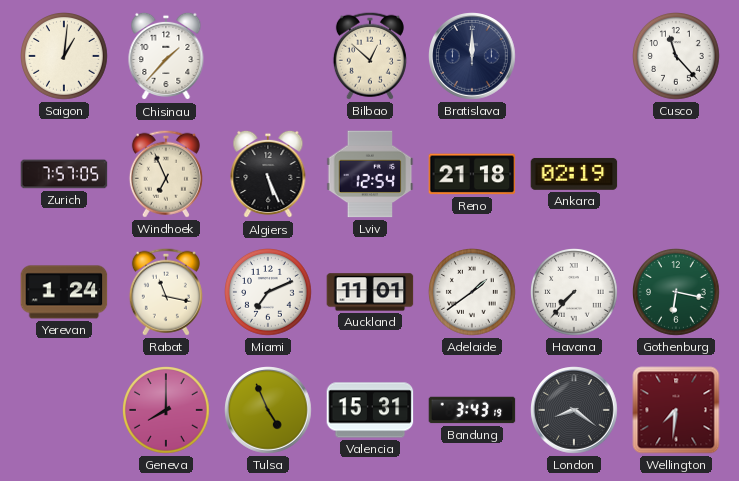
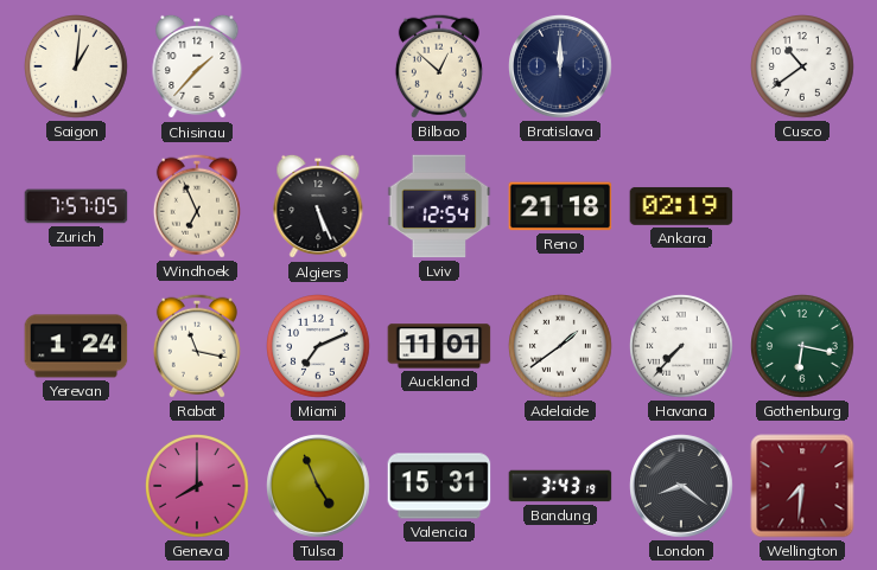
Cusco: 11:23 -> 10:39 (803, 68)
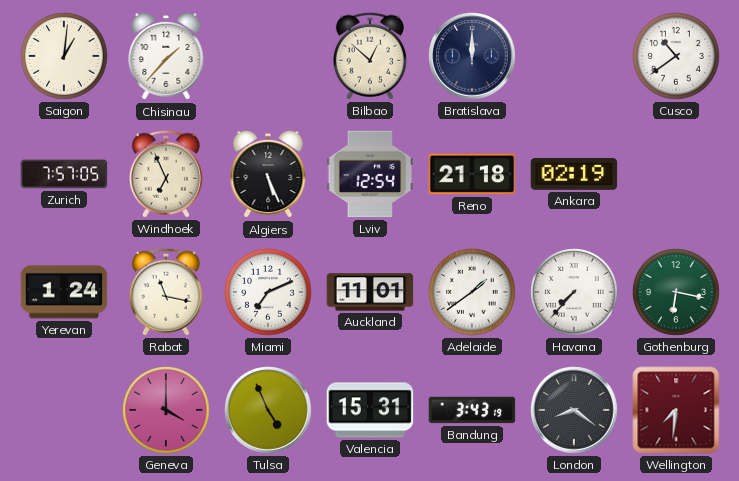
Geneva: 8:00 -> 4:00 (167, 411)
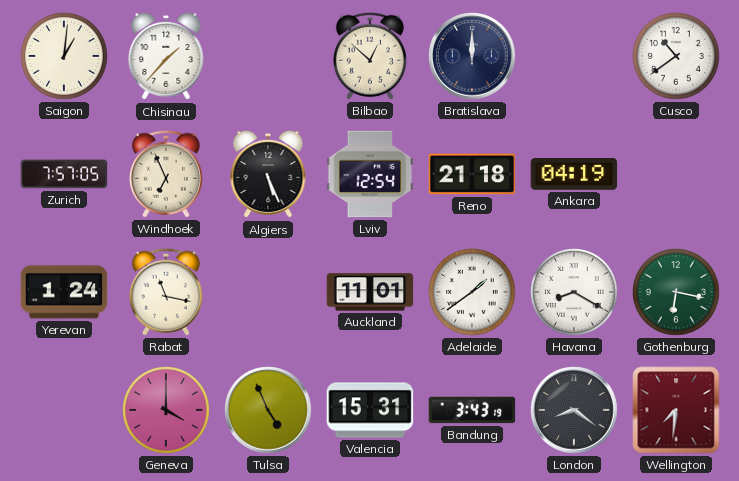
Ankara: 02:19 -> 04:19 (574, 174)
Miami: 7:11 -> none (269, 293)
Havana: 7:37 -> 8:20 (575, 293)
